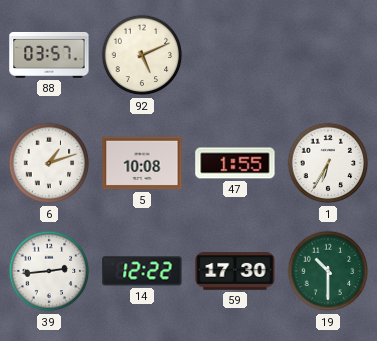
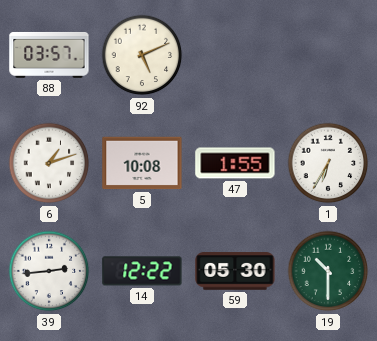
59: 17:30 -> 05:30 (235, 271)
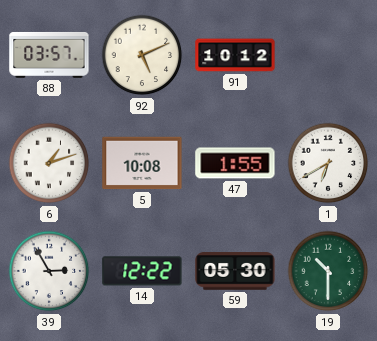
91: none -> 10:12 (235, 55)
1: 6:35 -> 6:40 (328, 163)
39: 2:44 -> 2:55 (49, 271)
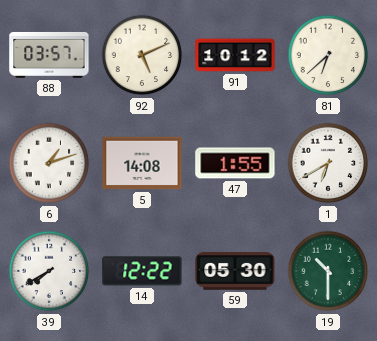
81: none -> 6:38 (328, 55)
5: 10:08 -> 14:08 (142, 163)
39: 2:55 -> 7:40 (49, 271)
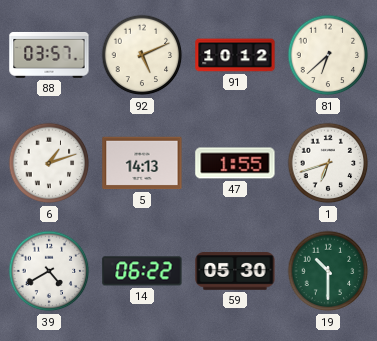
5: 14:08 -> 14:13 (142, 163)
1: 6:40 -> 6:42 (328, 163)
39: 7:40 -> 4:40 (49, 271)
14: 12:22 -> 06:22 (142, 271)
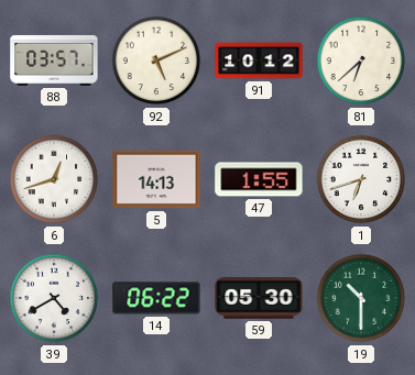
6: 1:12 -> 12:42 (54, 179)
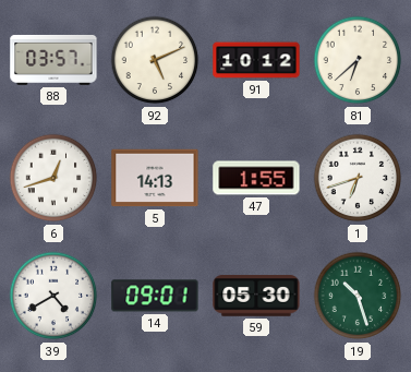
14: 06:22 -> 09:01 (155, 296)
19: 10:30 -> 10:27 (358, 296)
